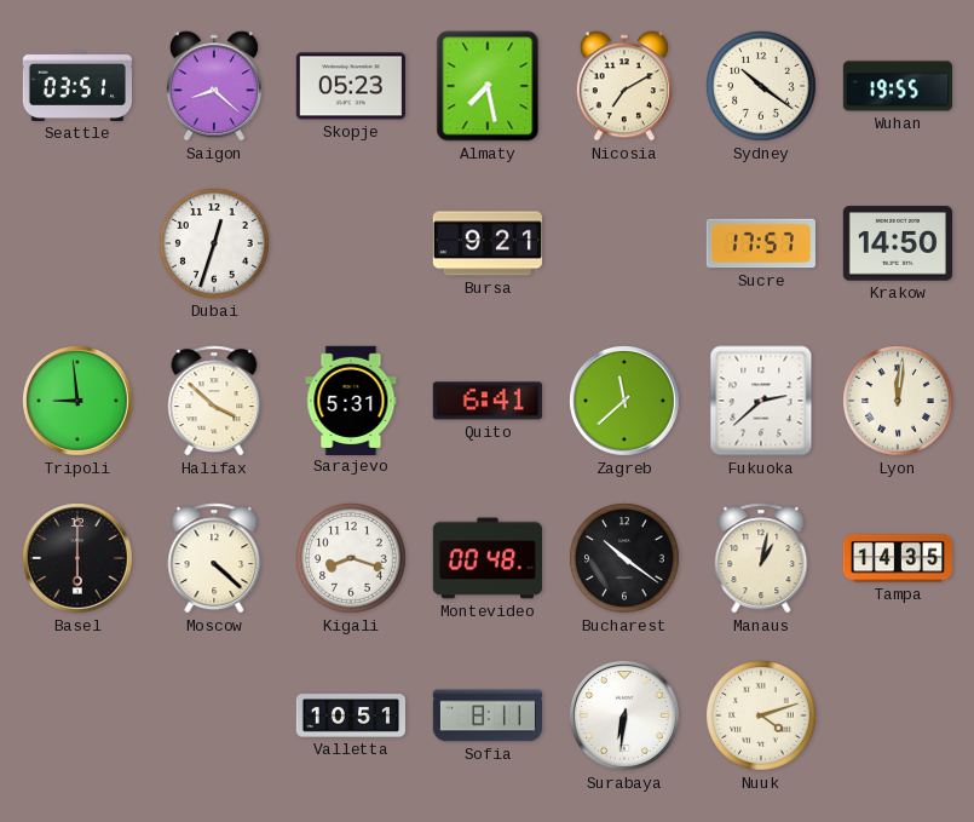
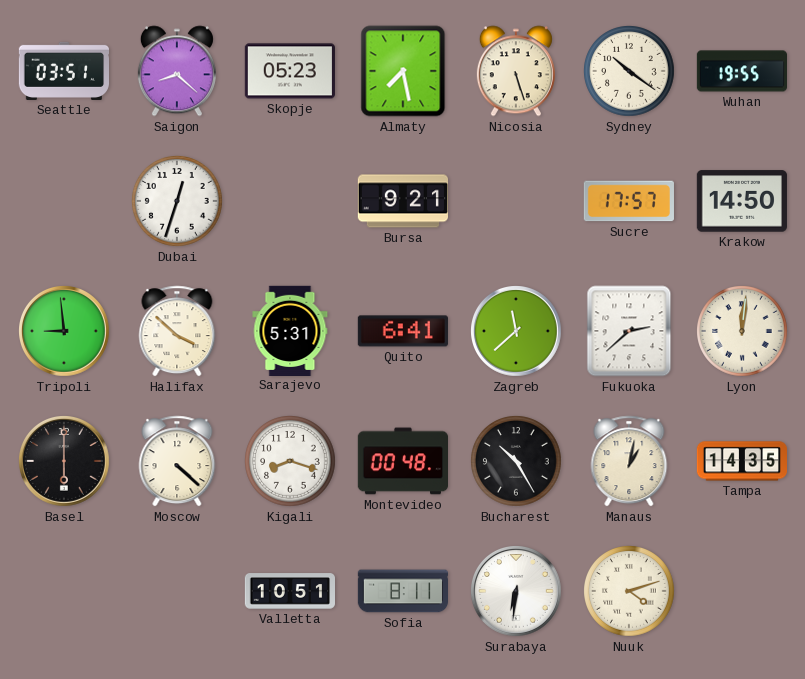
Nicosia: 7:10 -> 5:27 (516, 71)
Bucharest: 10:21 -> 10:25 (517, 462)
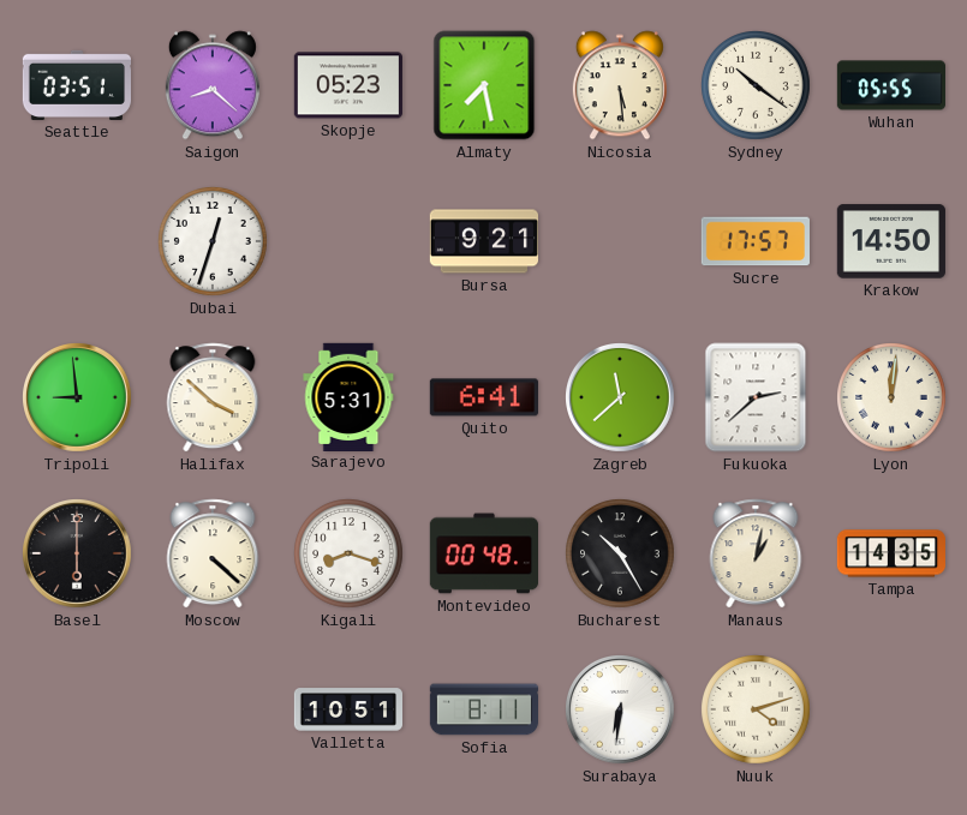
Nicosia: 5:27 -> 5:29 (620, 85)
Wuhan: 19:55 -> 05:55 (890, 85)
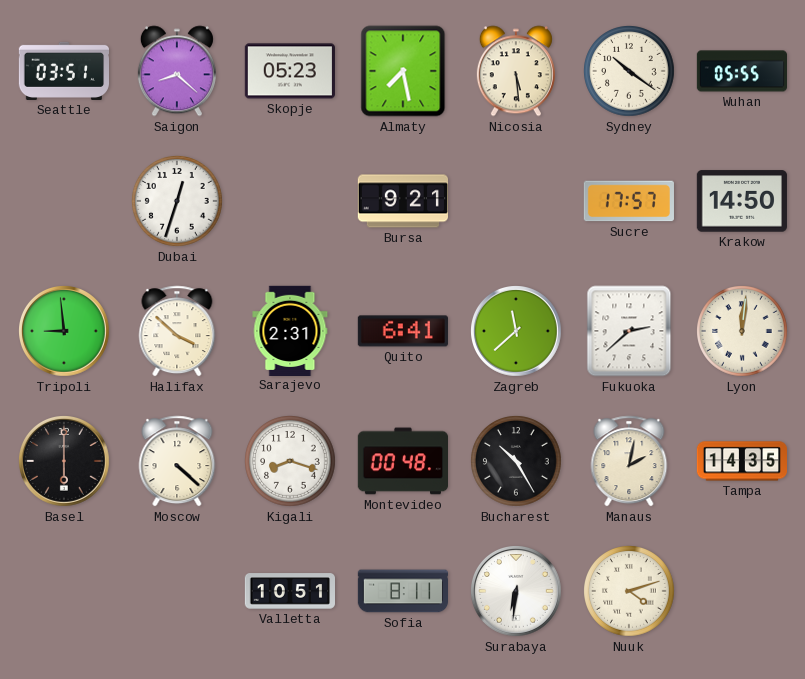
Sarajevo: 5:31 -> 2:31 (290, 330)
Manaus: 1:02 -> 2:02 (629, 461)
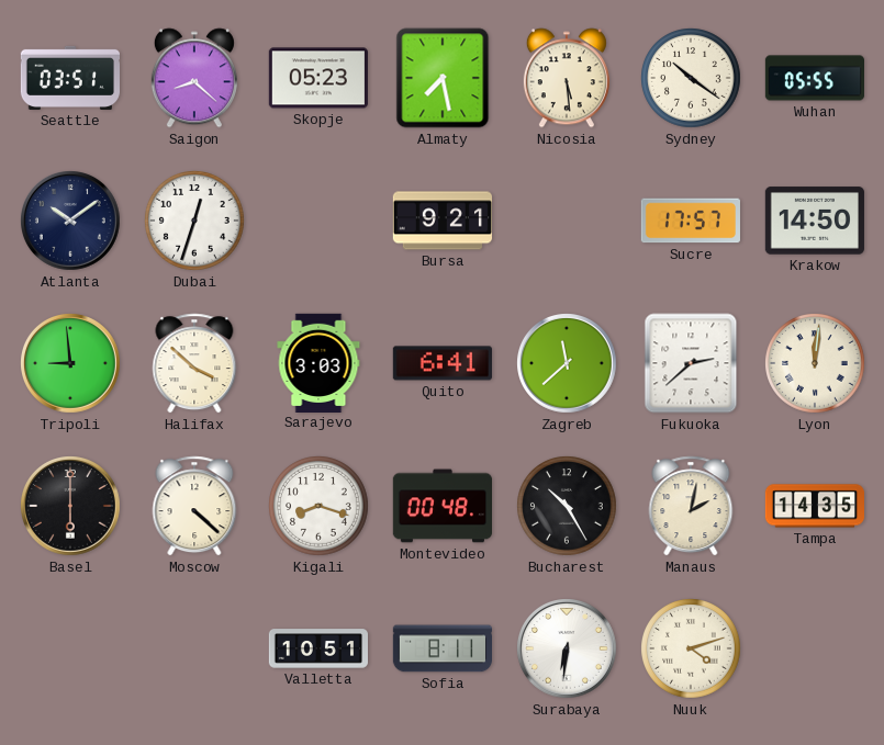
Atlanta: none -> 10:09 (71, 222)
Sarajevo: 2:31 -> 3:03 (318, 362)
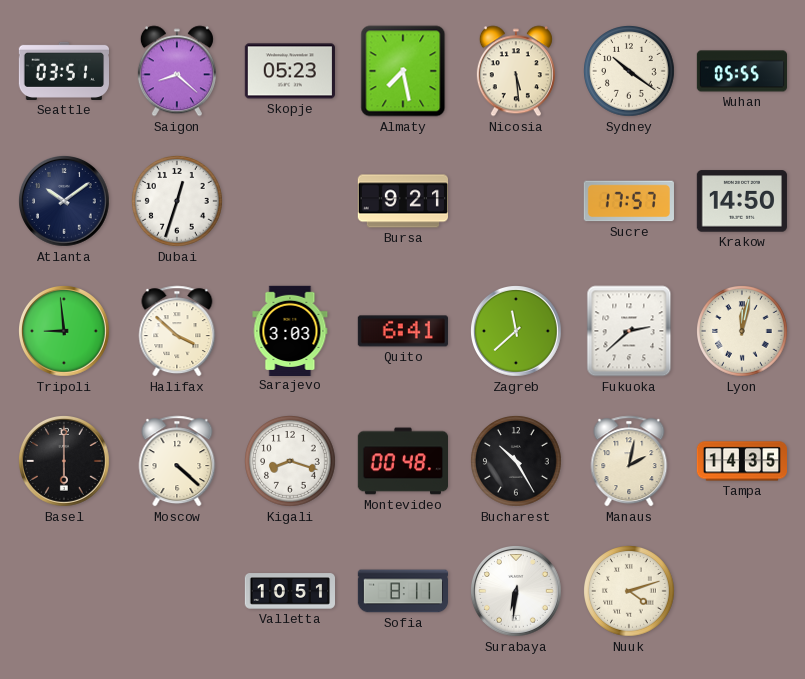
Lyon: 12:01 -> 12:02 (743, 332)
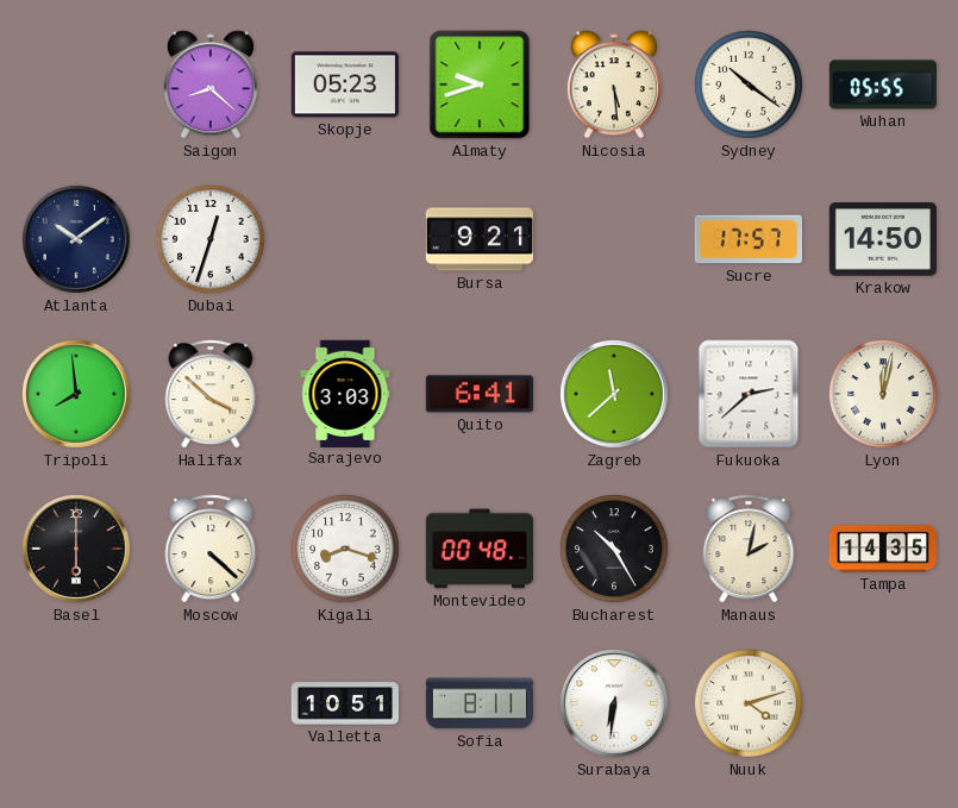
Seattle: 03:51 -> none (63, 71)
Almaty: 7:28 -> 9:42 (480, 84)
Tripoli: 8:59 -> 7:59 (77, 395)
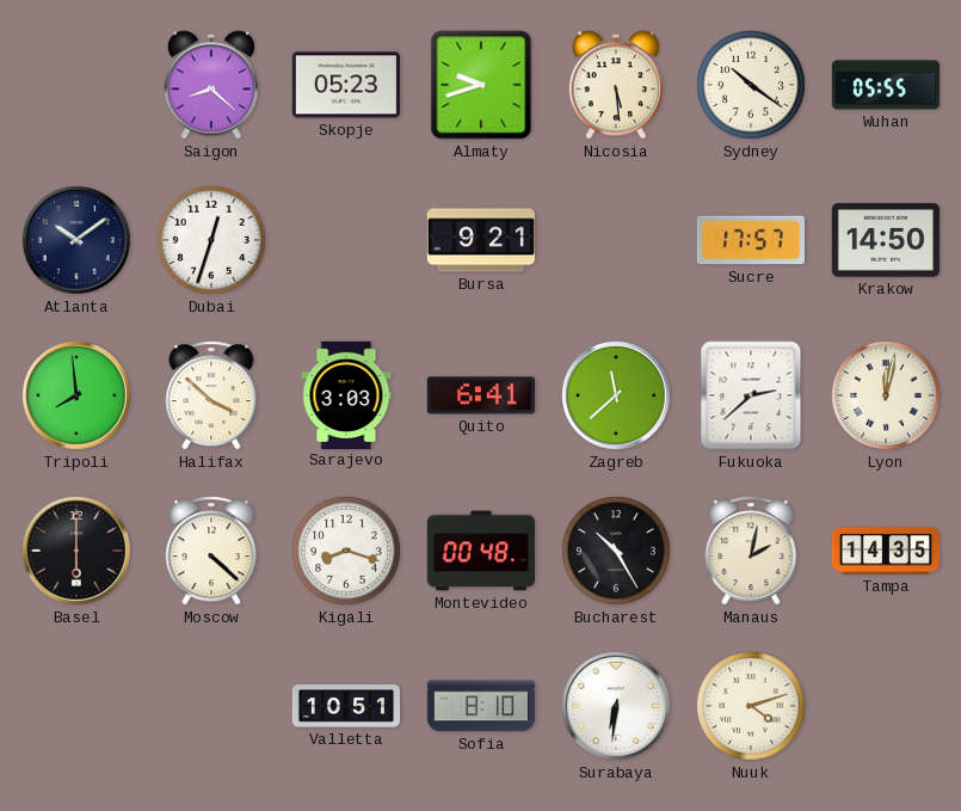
Sofia: 8:11 -> 8:10 (480, 706)
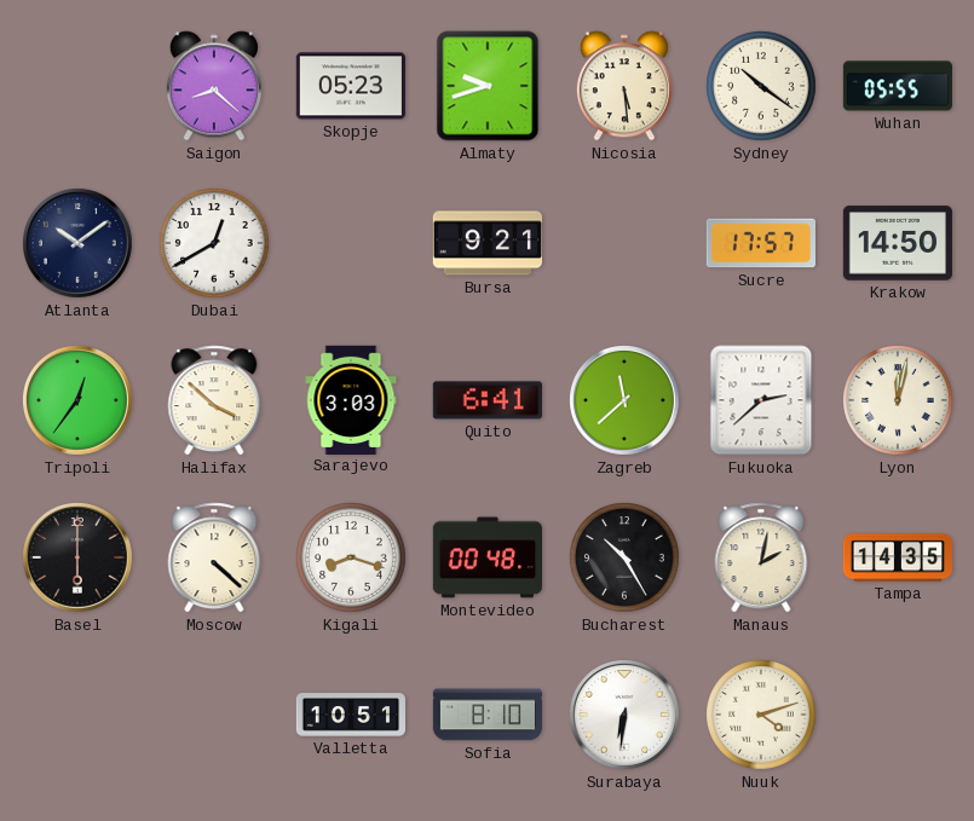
Dubai: 12:33 -> 12:40 (215, 244)
Tripoli: 7:59 -> 12:36 (79, 401)
